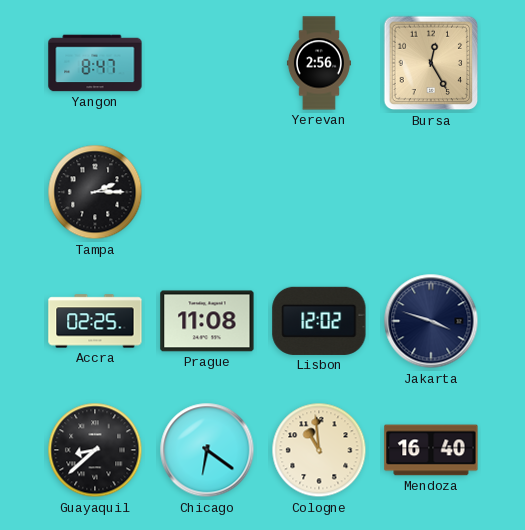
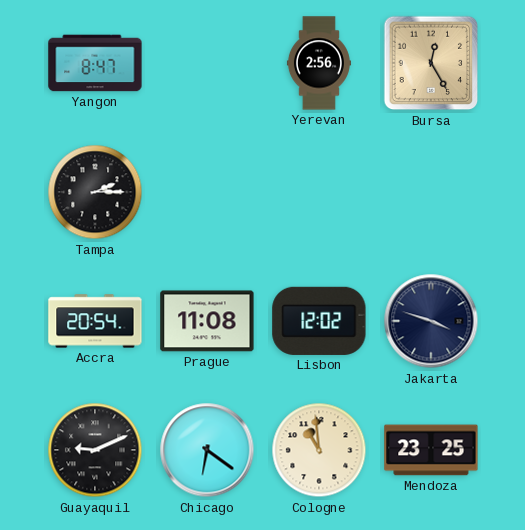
Accra: 02:25 -> 20:54 (95, 321)
Guayaquil: 8:38 -> 9:11 (95, 450)
Mendoza: 16:40 -> 23:25 (431, 450)
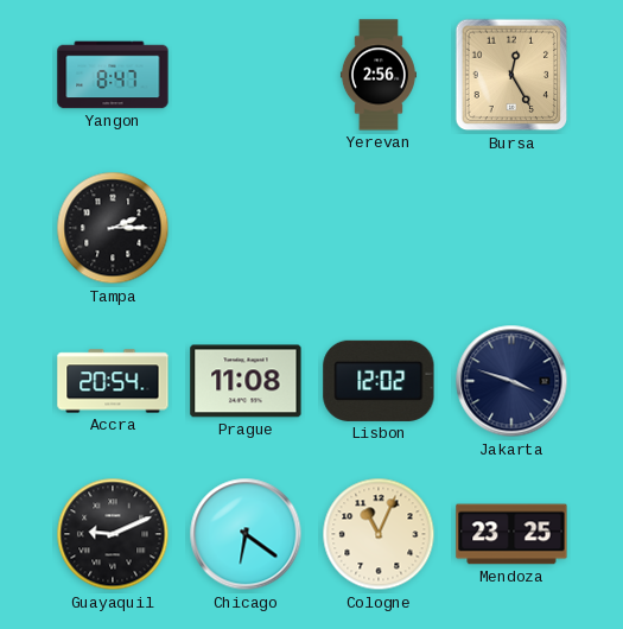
Cologne: 10:59 -> 11:04 (379, 534)
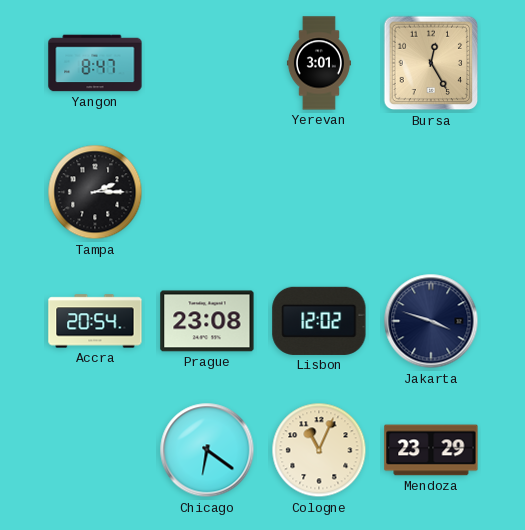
Yerevan: 2:56 -> 3:01 (319, 63)
Prague: 11:08 -> 23:08 (207, 321)
Guayaquil: 9:11 -> none (113, 534)
Mendoza: 23:25 -> 23:29 (431, 450)
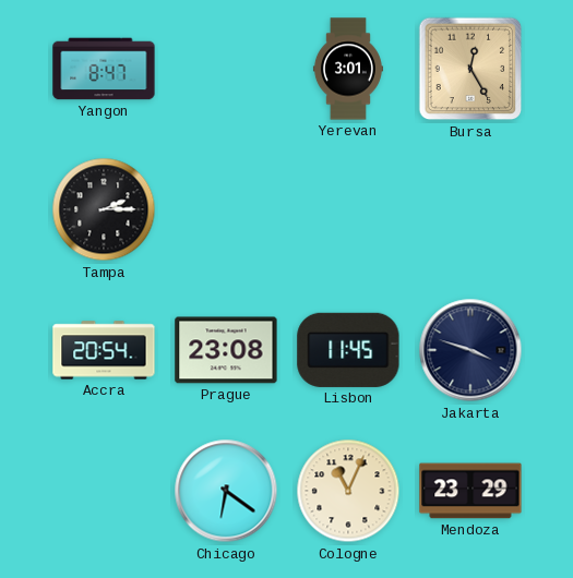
Lisbon: 12:02 -> 11:45 (348, 350)
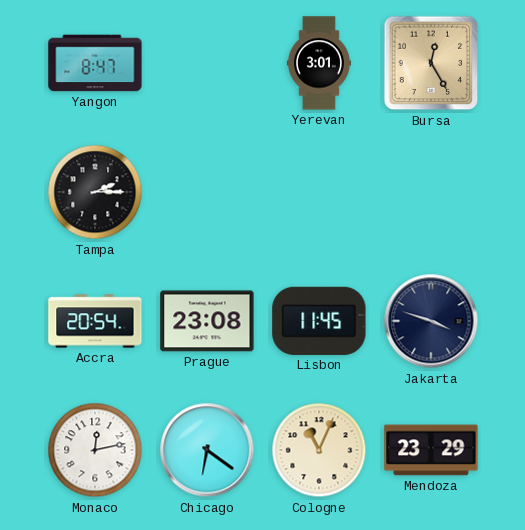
Monaco: none -> 12:13 (95, 450)
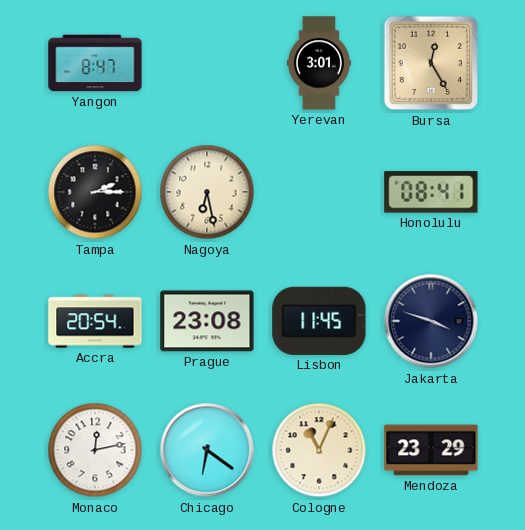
Nagoya: none -> 6:28 (207, 192)
Honolulu: none -> 08:41 (431, 192)
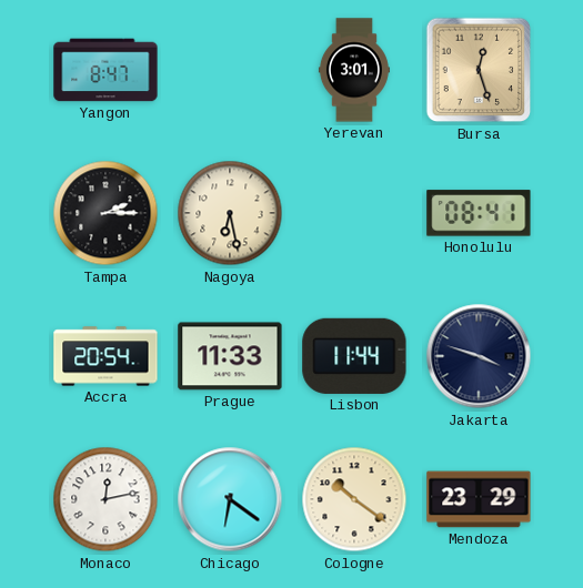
Bursa: 12:25 -> 12:27 (479, 70)
Prague: 23:08 -> 11:33 (230, 356)
Lisbon: 11:45 -> 11:44 (354, 356)
Cologne: 11:04 -> 10:21 (354, 499)
